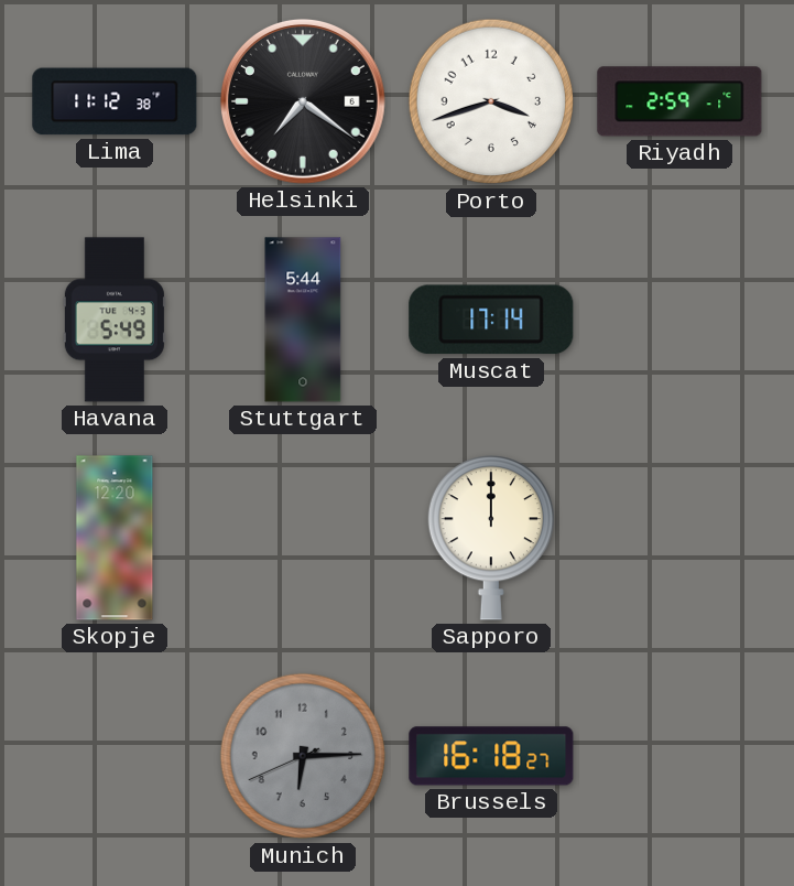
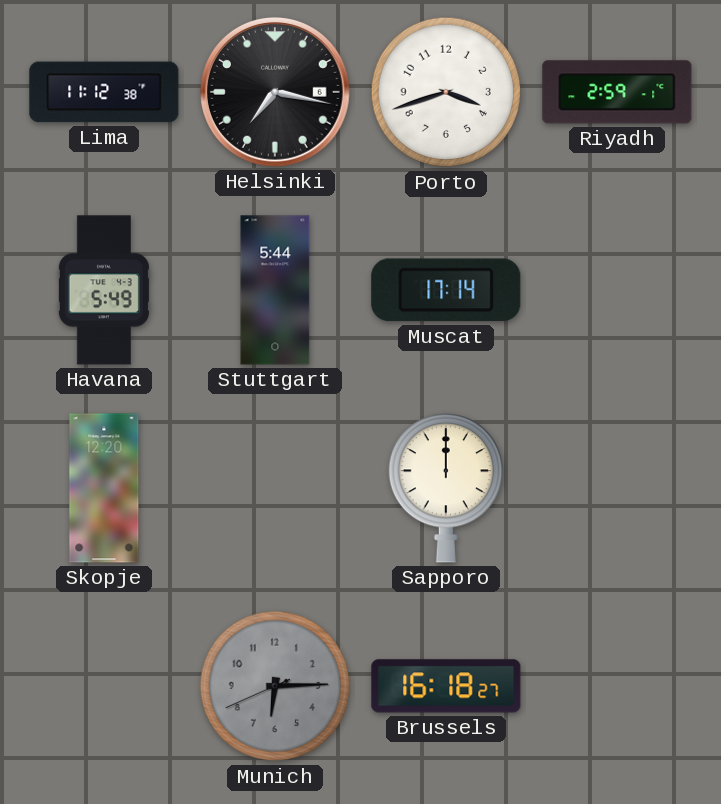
Helsinki: 7:21 -> 7:17 (275, 92)
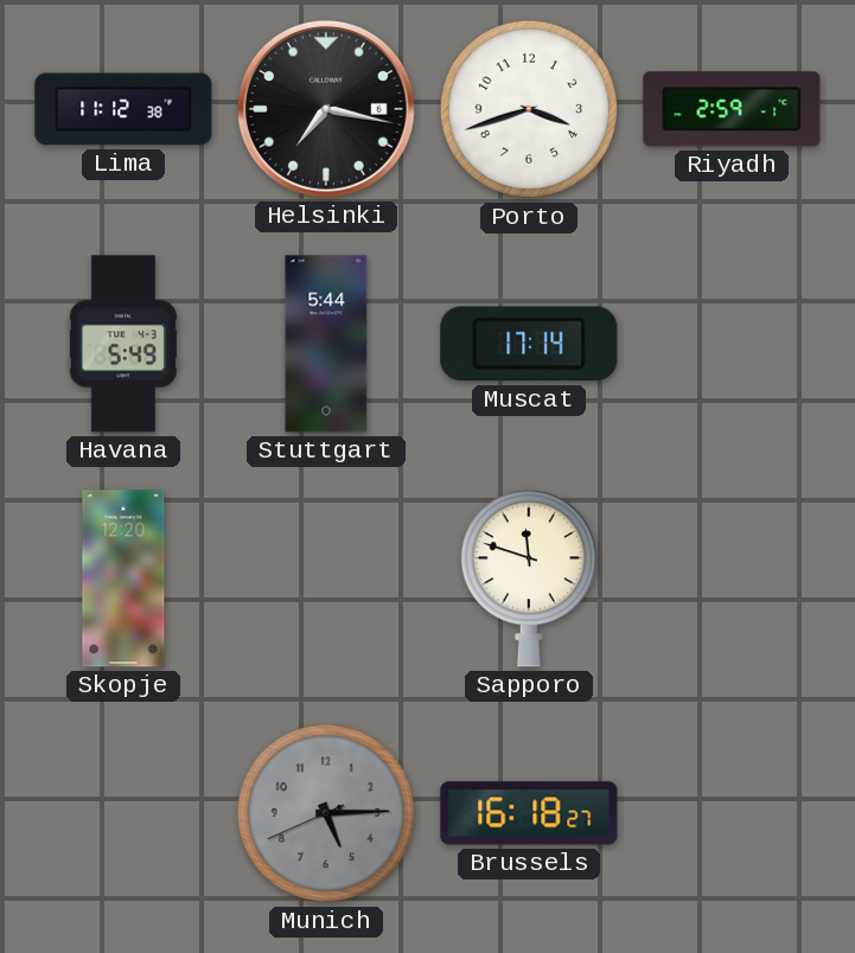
Sapporo: 12:00 -> 11:48 (529, 578)
Munich: 6:14 -> 5:14 (326, 813)
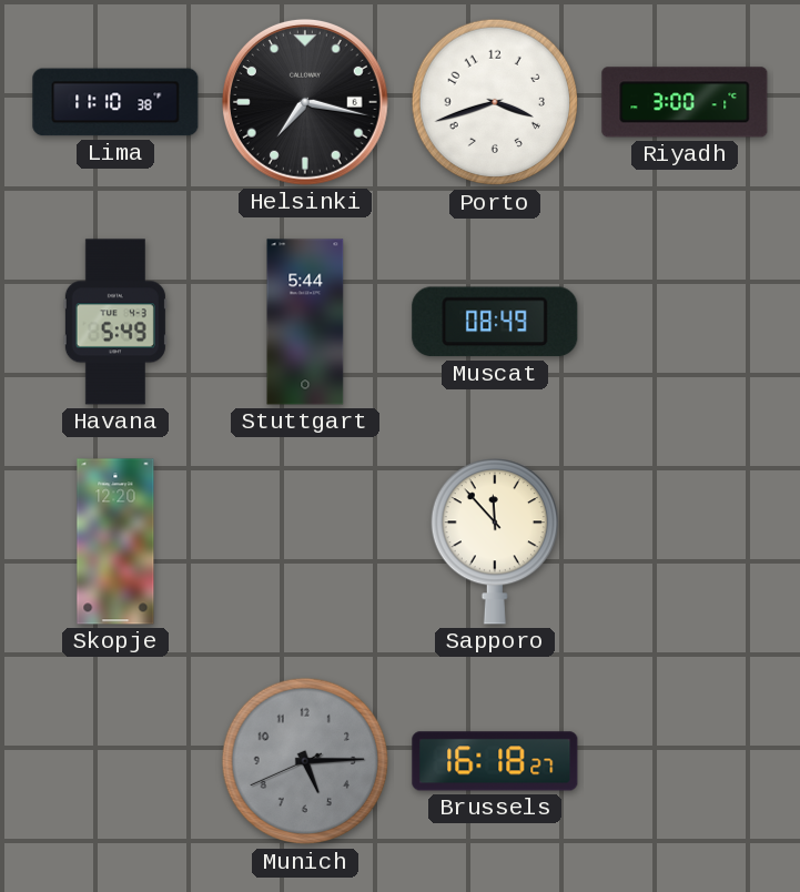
Lima: 11:12 -> 11:10 (115, 102)
Riyadh: 2:59 -> 3:00 (685, 102)
Muscat: 17:14 -> 08:49 (495, 322)
Sapporo: 11:48 -> 11:53 (495, 541)
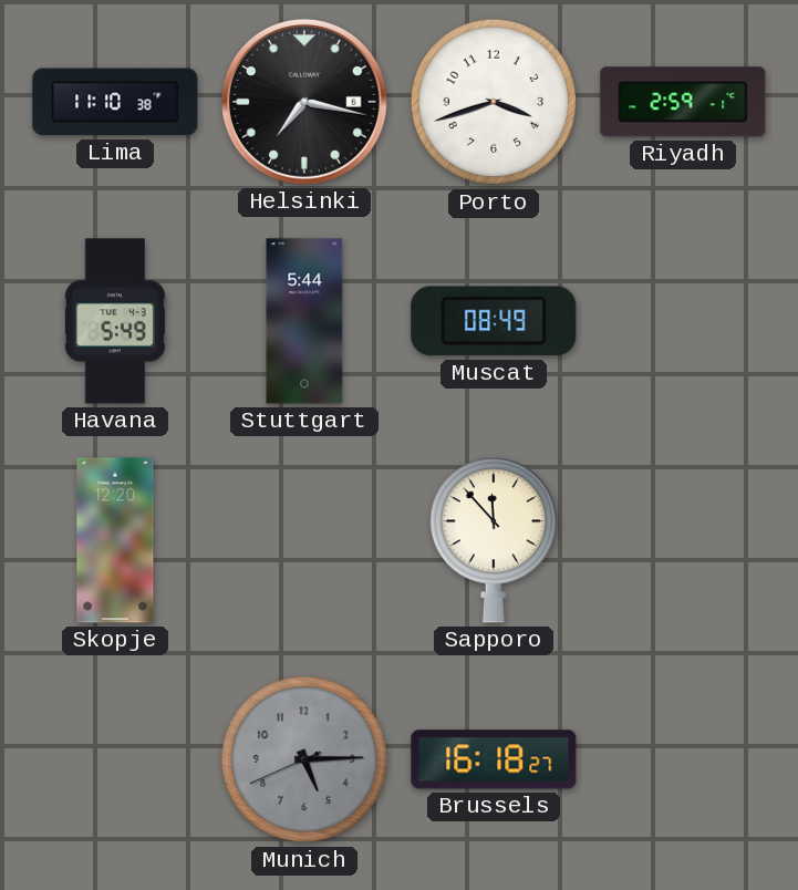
Riyadh: 3:00 -> 2:59 (683, 102)
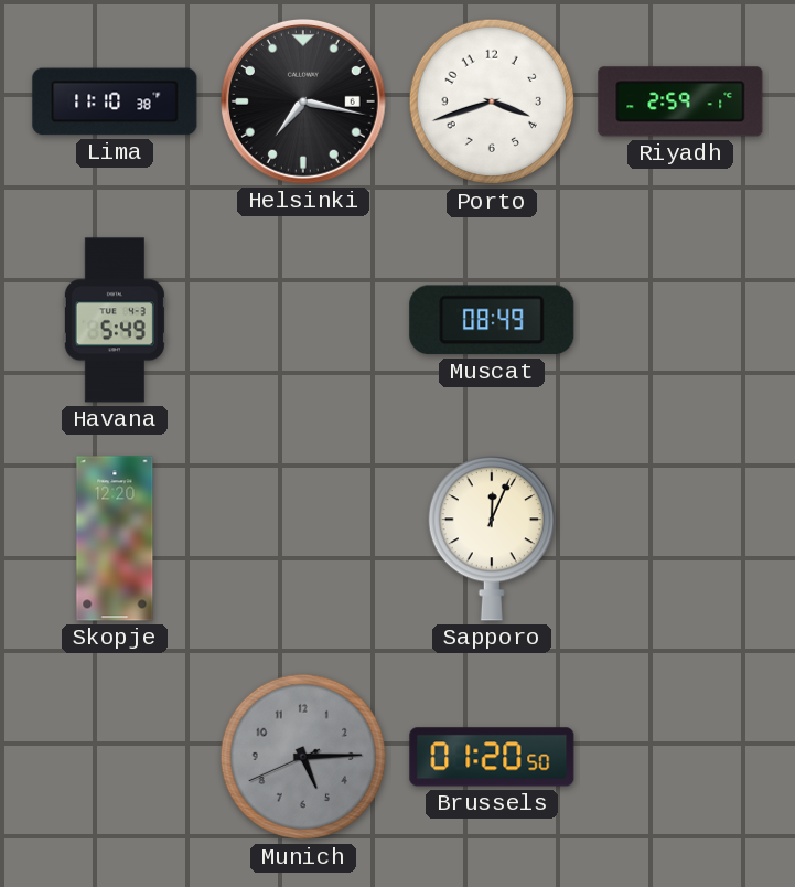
Stuttgart: 5:44 -> none (304, 321)
Sapporo: 11:53 -> 12:04 (492, 538)
Brussels: 16:18 -> 01:20 (492, 757)
